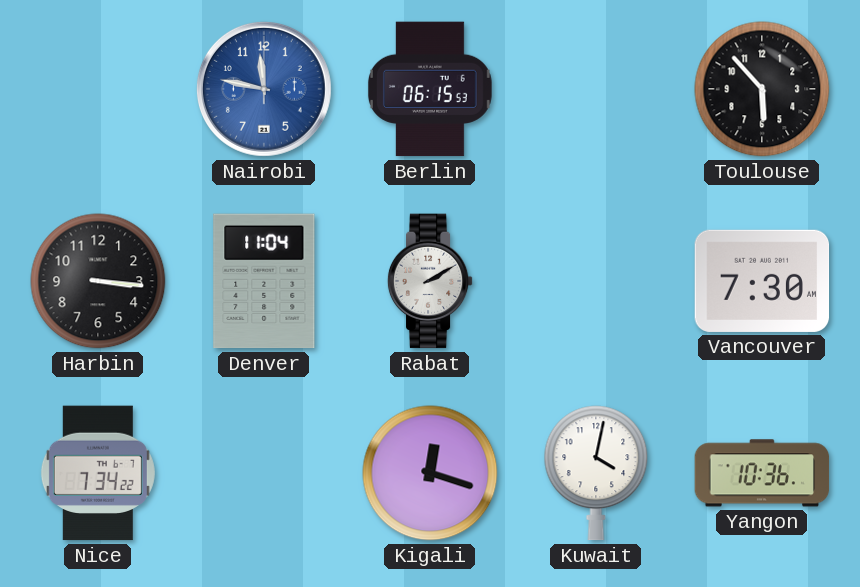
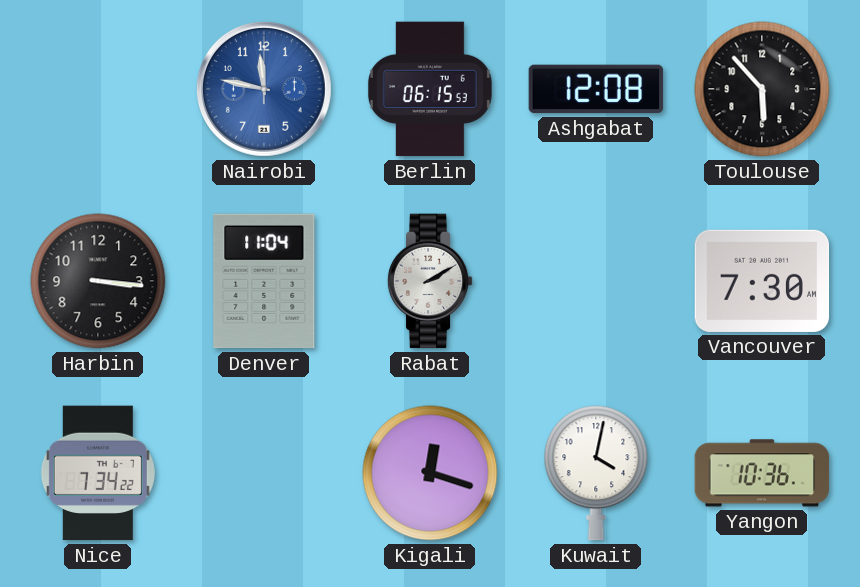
Ashgabat: none -> 12:08 (596, 89)
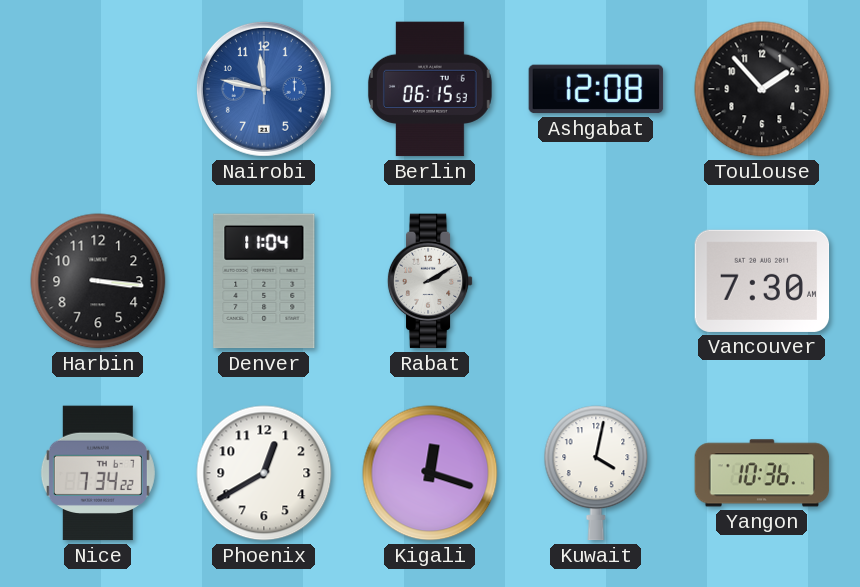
Toulouse: 5:53 -> 1:53 (762, 89)
Phoenix: none -> 12:40 (264, 473)
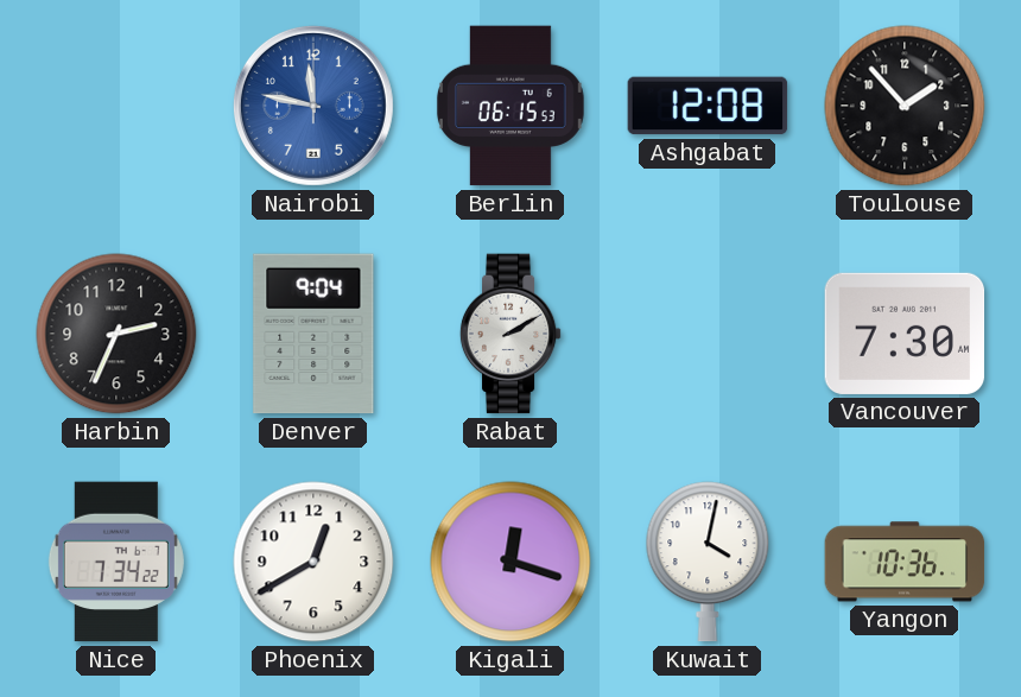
Harbin: 3:16 -> 2:34 (116, 334)
Denver: 11:04 -> 9:04 (313, 334)
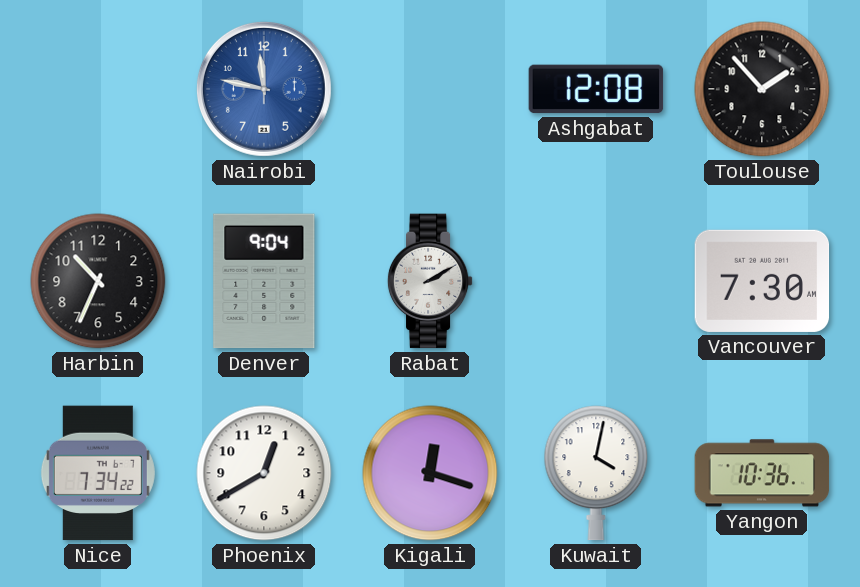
Berlin: 06:15 -> none (510, 106)
Harbin: 2:34 -> 10:34 (98, 281)
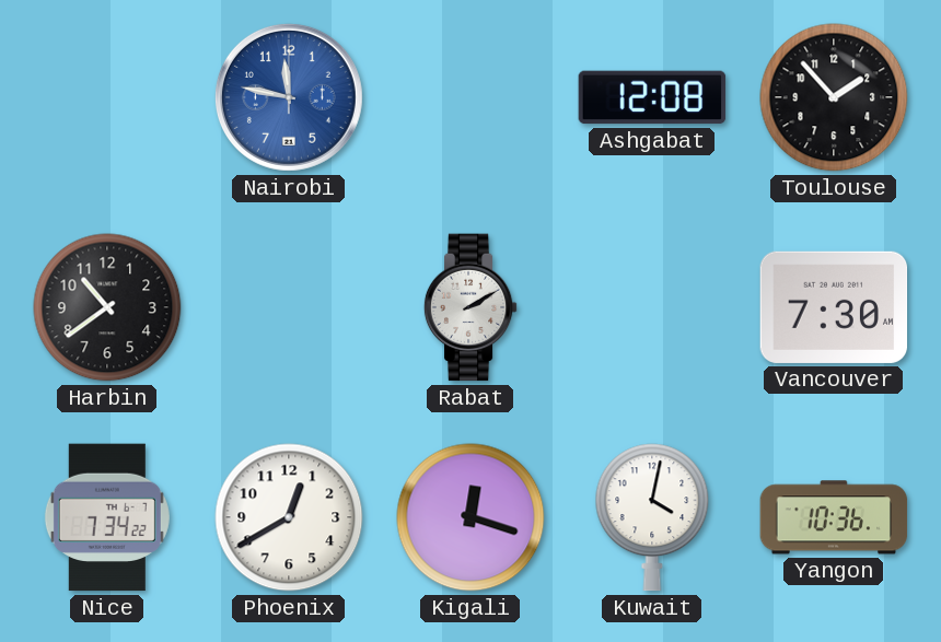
Harbin: 10:34 -> 10:39 (107, 307)
Denver: 9:04 -> none (264, 281)
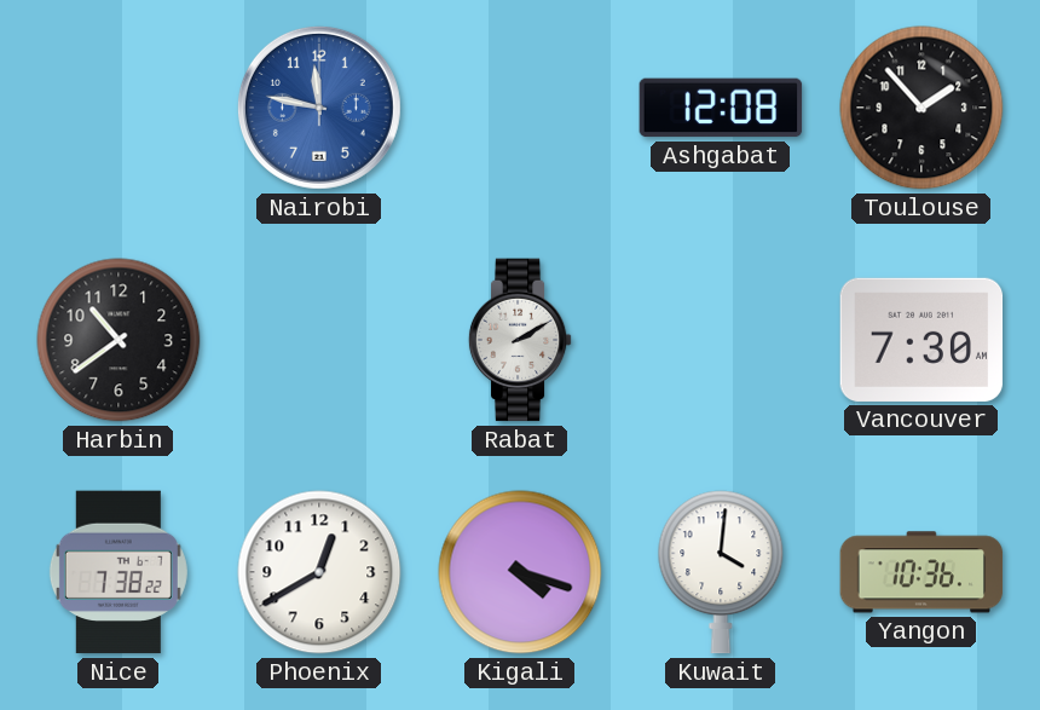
Nice: 7:34 -> 7:38 (119, 572)
Kigali: 12:18 -> 4:18 (520, 572)
Kuwait: 4:02 -> 4:01 (721, 572)
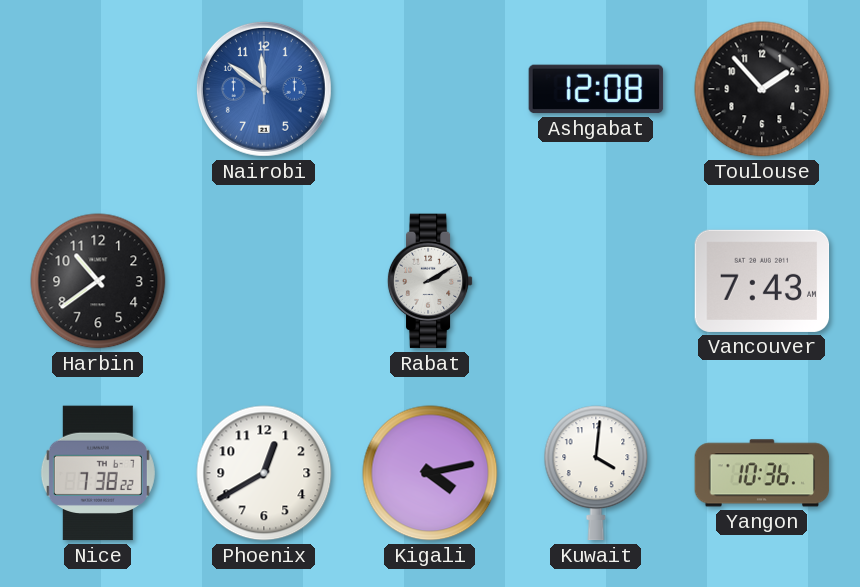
Nairobi: 11:47 -> 11:51 (264, 89)
Vancouver: 7:30 -> 7:43 (762, 281)
Kigali: 4:18 -> 4:13 (430, 473)
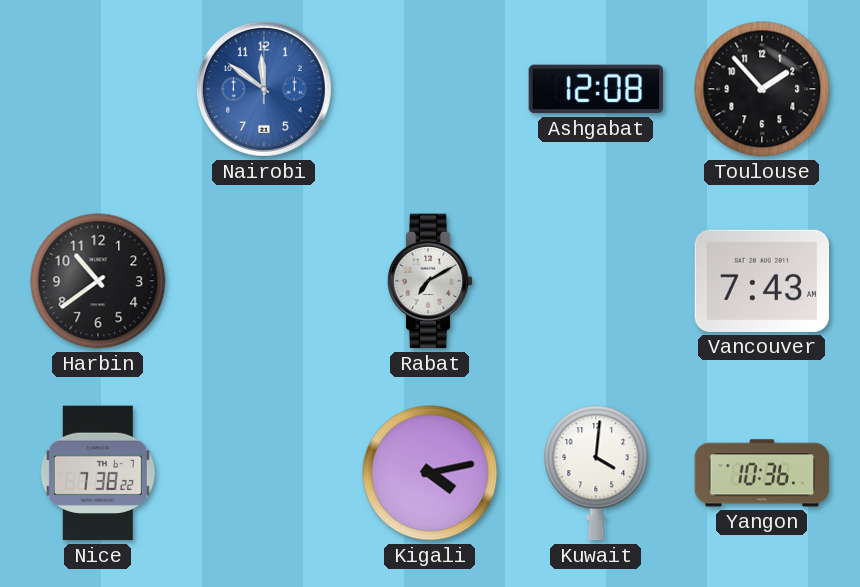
Rabat: 2:10 -> 7:10 (430, 281)
Phoenix: 12:40 -> none (264, 473)
